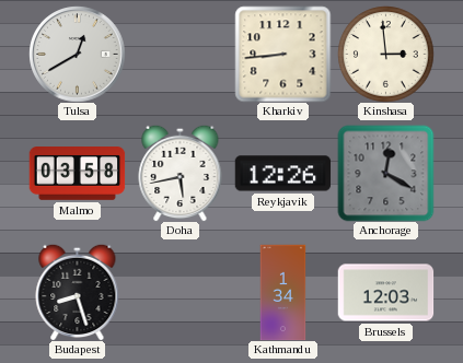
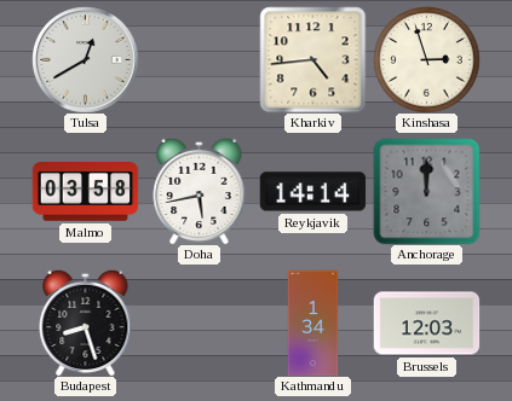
Kharkiv: 8:44 -> 4:44 (312, 59)
Kinshasa: 2:59 -> 2:57 (426, 59)
Reykjavik: 12:26 -> 14:14 (312, 192)
Anchorage: 12:20 -> 12:00 (426, 191)
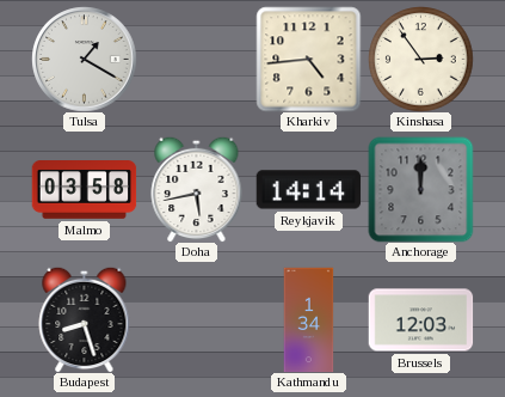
Tulsa: 12:40 -> 1:20 (84, 59)
Kinshasa: 2:57 -> 2:54 (420, 59)
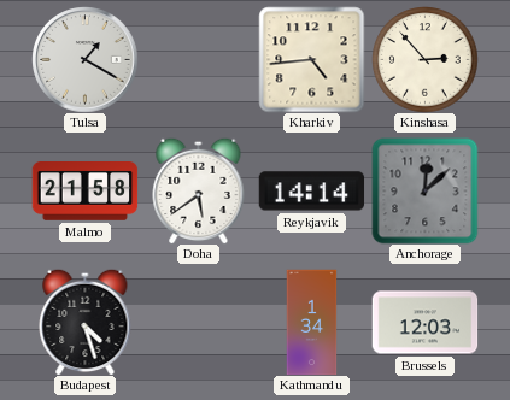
Kinshasa: 2:54 -> 2:53 (424, 59)
Malmo: 03:58 -> 21:58 (84, 192)
Doha: 5:43 -> 5:39 (199, 190)
Anchorage: 12:00 -> 12:08 (424, 190)
Budapest: 8:27 -> 4:27 (86, 322)
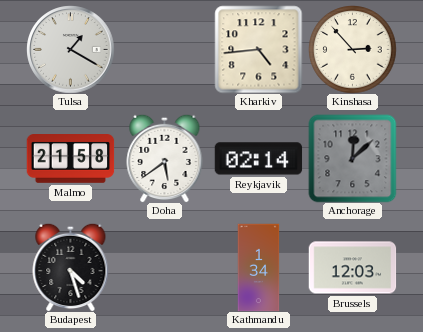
Reykjavik: 14:14 -> 02:14 (258, 159)
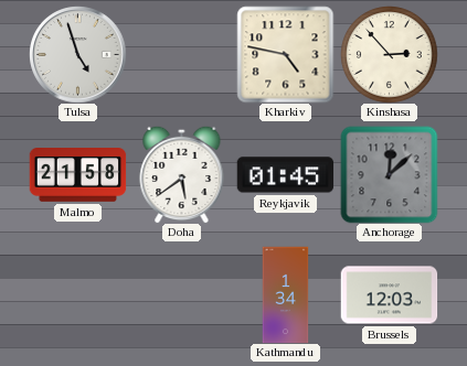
Tulsa: 1:20 -> 4:57 (77, 54)
Kharkiv: 4:44 -> 4:47 (285, 54)
Reykjavik: 02:14 -> 01:45 (285, 175)
Budapest: 4:27 -> none (71, 267)
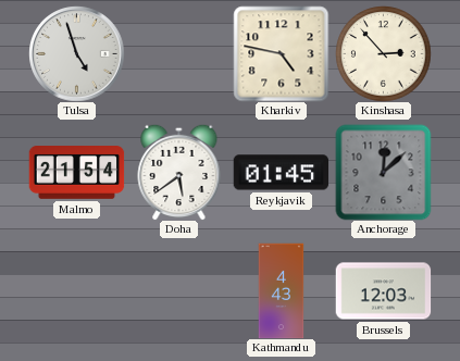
Malmo: 21:58 -> 21:54 (76, 173)
Kathmandu: 1:34 -> 4:43 (282, 290)
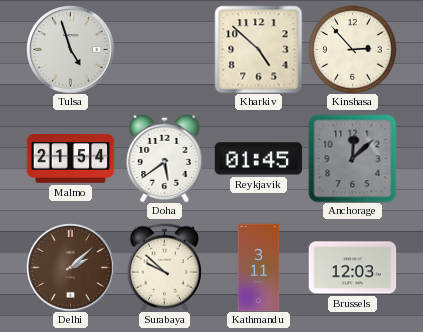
Kharkiv: 4:47 -> 4:52 (258, 49)
Delhi: none -> 2:08 (70, 267)
Surabaya: none -> 9:52 (164, 267)
Kathmandu: 4:43 -> 3:11 (259, 267)
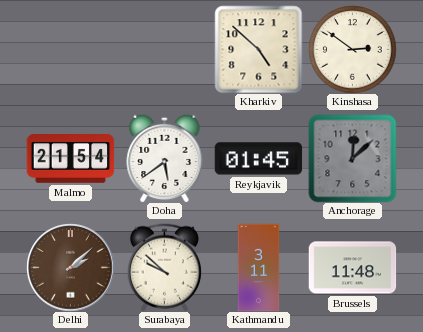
Tulsa: 4:57 -> none (70, 49)
Kinshasa: 2:53 -> 2:51 (352, 49)
Brussels: 12:03 -> 11:48 (352, 268)
